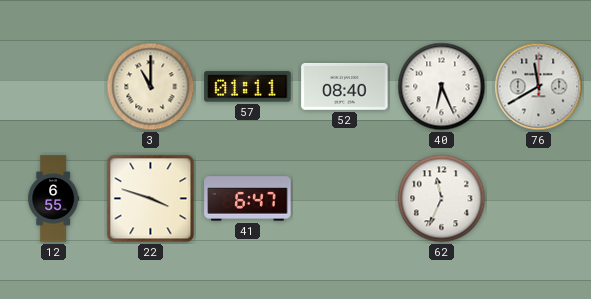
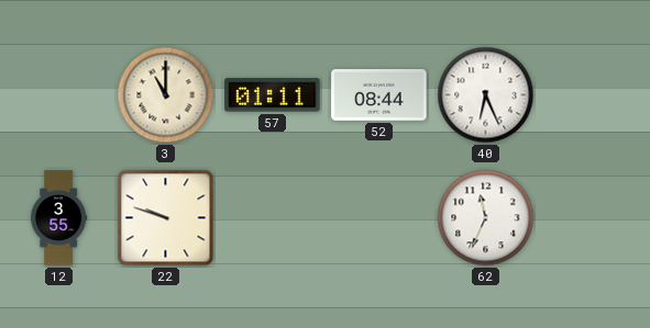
52: 08:40 -> 08:44 (379, 95)
76: 11:40 -> none (539, 87)
12: 6:55 -> 3:55 (59, 218)
22: 3:48 -> 9:48 (166, 218)
41: 6:47 -> none (248, 199)
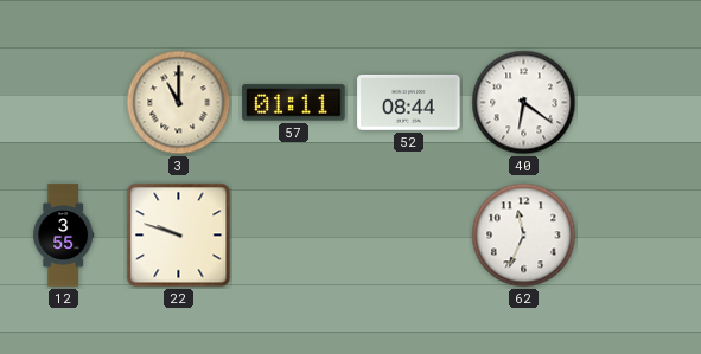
40: 6:26 -> 6:21 (524, 103)
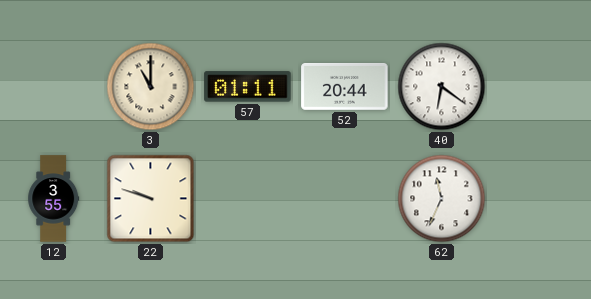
52: 08:44 -> 20:44 (345, 87)
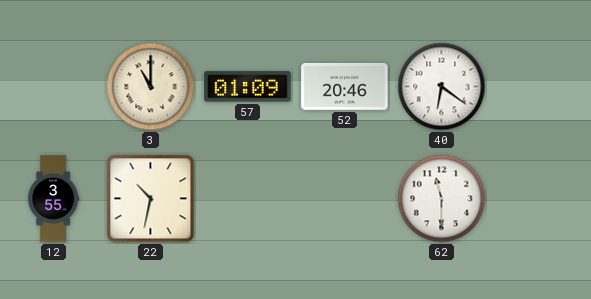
57: 01:11 -> 01:09 (248, 87)
52: 20:44 -> 20:46 (345, 87)
22: 9:48 -> 10:32 (151, 199)
62: 11:34 -> 11:30 (442, 199)
